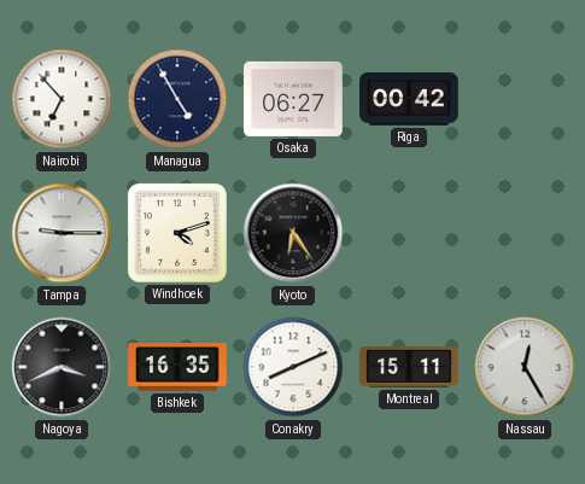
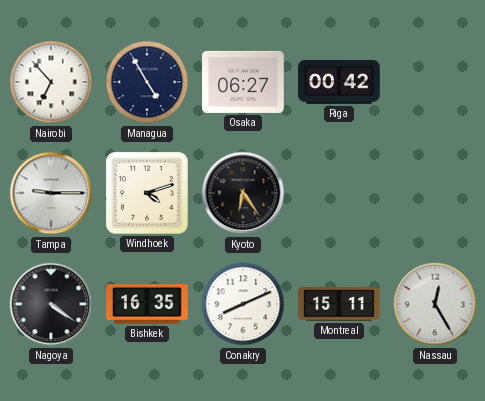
Nagoya: 3:41 -> 4:21 (51, 304)
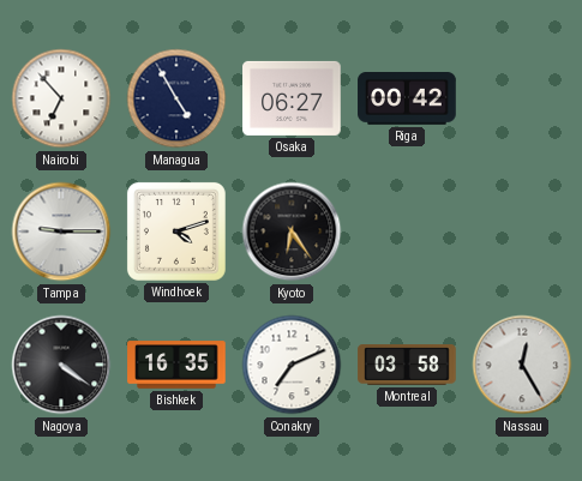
Conakry: 8:11 -> 7:11 (292, 365)
Montreal: 15:11 -> 03:58 (407, 366)
